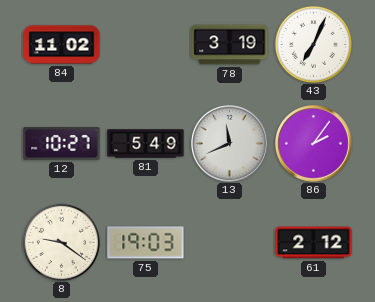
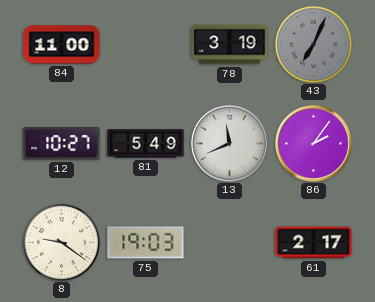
84: 11:02 -> 11:00 (62, 45)
43 dial: white -> grey (313, 44)
61: 2:12 -> 2:17 (314, 243)
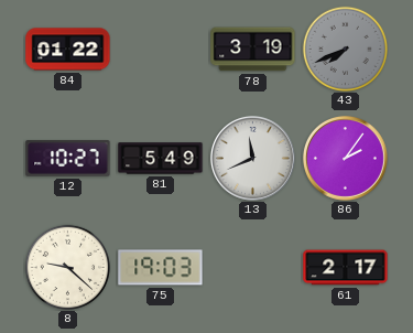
84: 11:00 -> 01:22 (68, 50)
43: 7:04 -> 7:41 (345, 49)
8: 9:21 -> 9:22 (67, 267)
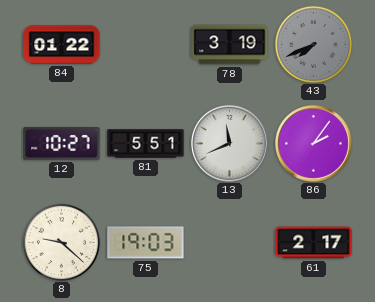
81: 5:49 -> 5:51 (146, 144)
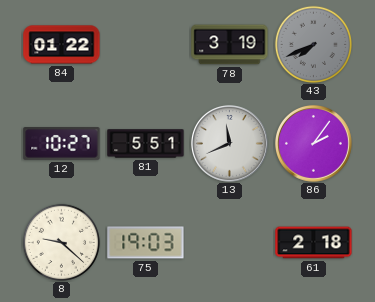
61: 2:17 -> 2:18 (314, 243)
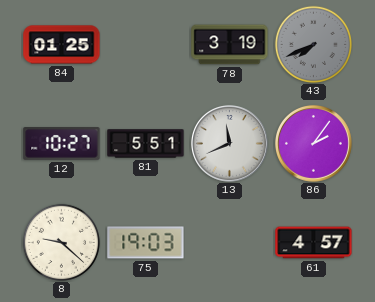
84: 01:22 -> 01:25 (62, 45)
61: 2:18 -> 4:57 (314, 243)
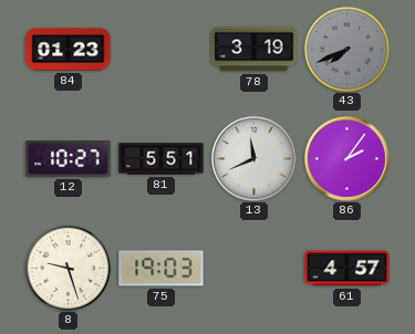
84: 01:25 -> 01:23 (69, 50)
8: 9:22 -> 9:27 (68, 268)
